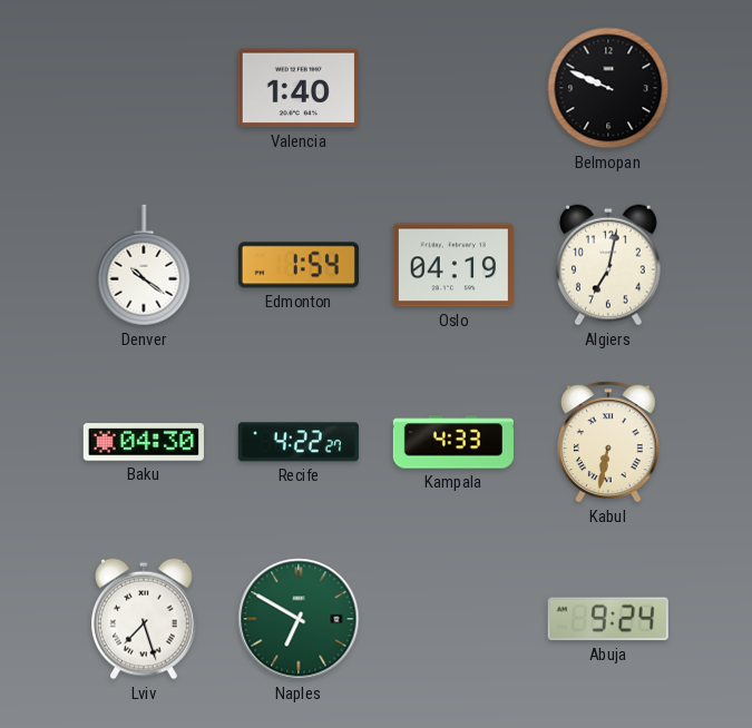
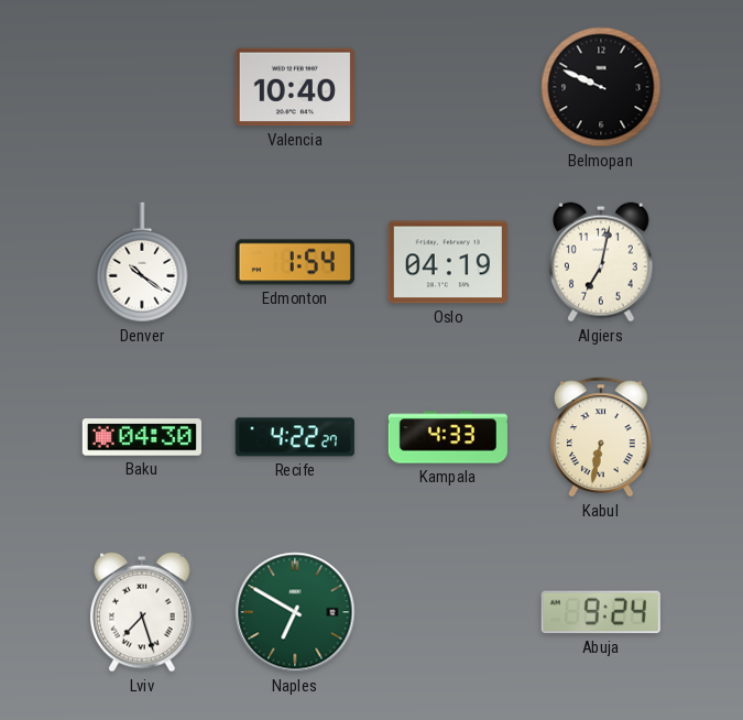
Valencia: 1:40 -> 10:40 (295, 87)
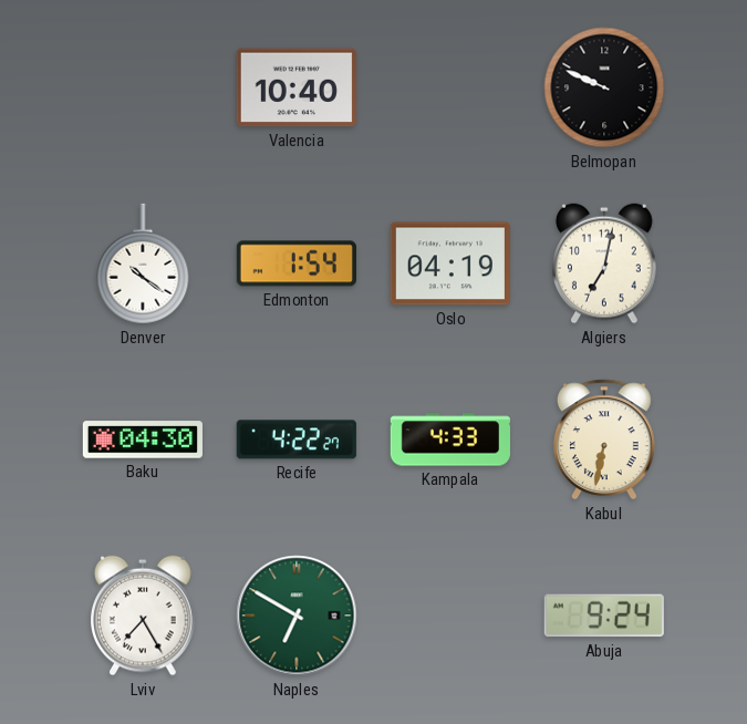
Lviv: 7:27 -> 7:25 (144, 616)
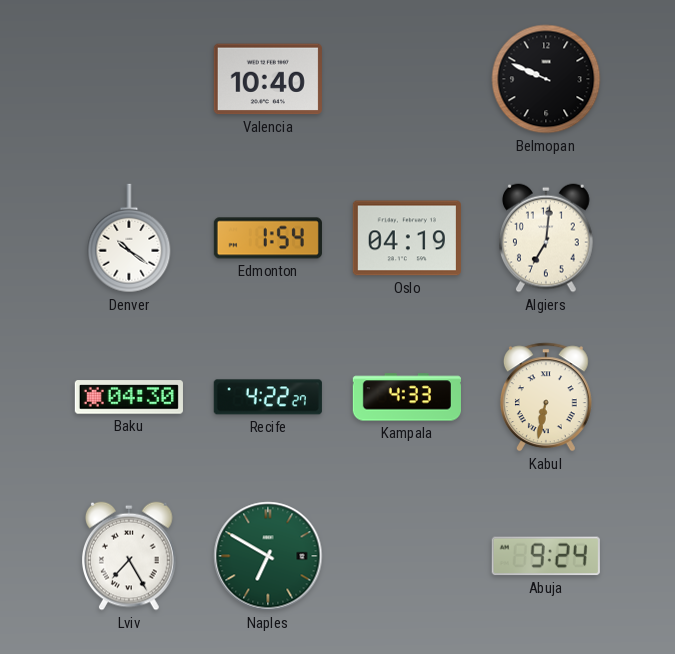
Algiers: 7:02 -> 7:01 (547, 238)
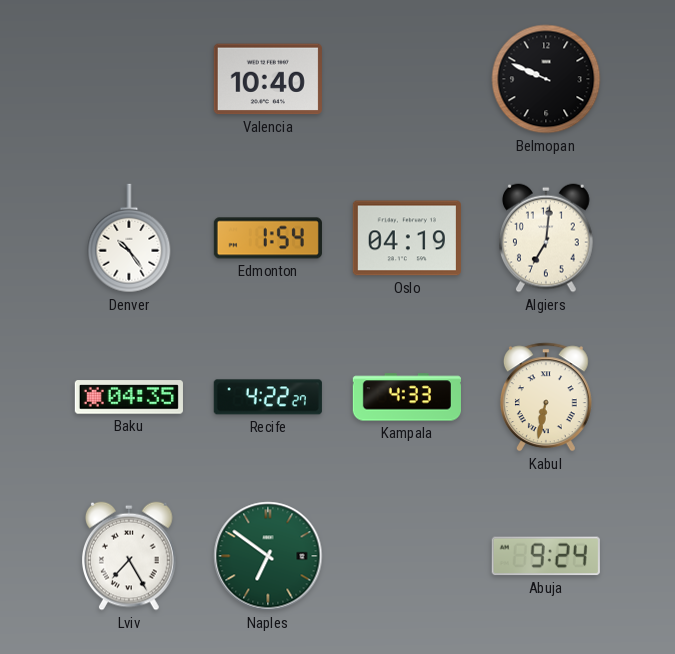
Denver: 10:21 -> 10:24 (129, 238)
Baku: 04:30 -> 04:35 (129, 397)
Naples: 6:50 -> 6:51 (268, 556)
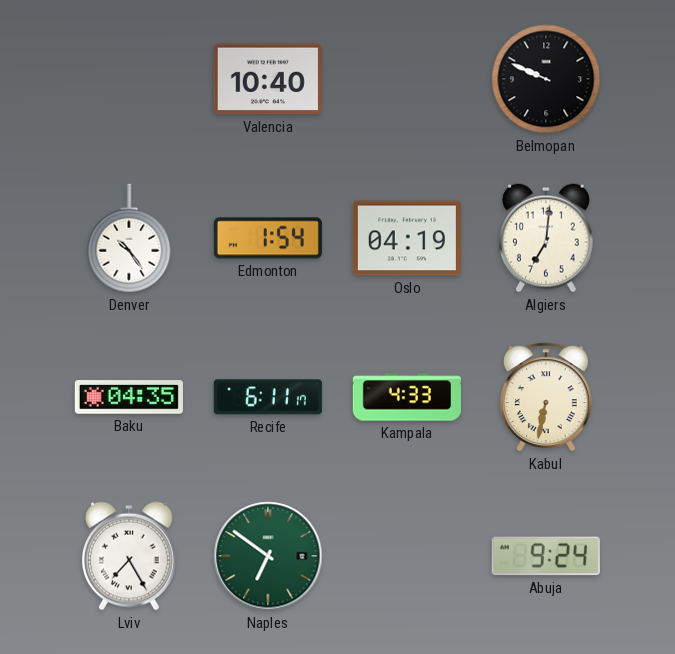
Recife: 4:22 -> 6:11 (268, 397)
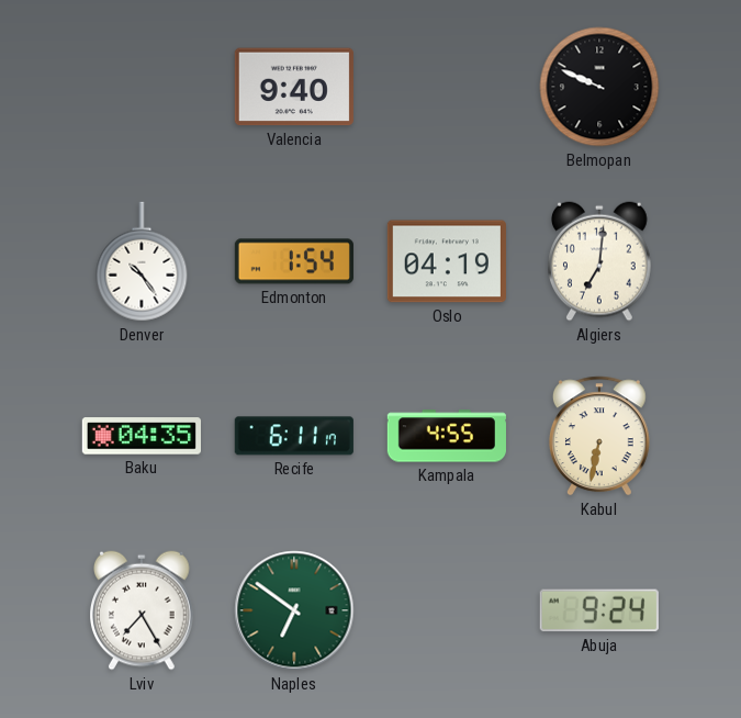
Valencia: 10:40 -> 9:40 (294, 87)
Kampala: 4:33 -> 4:55 (447, 436)
